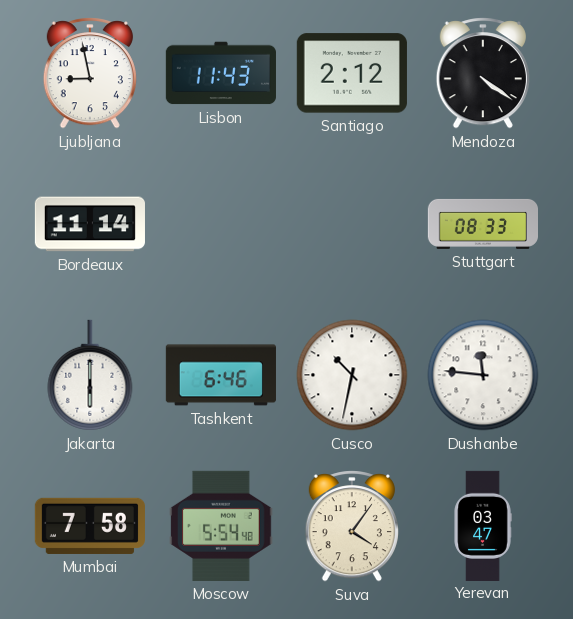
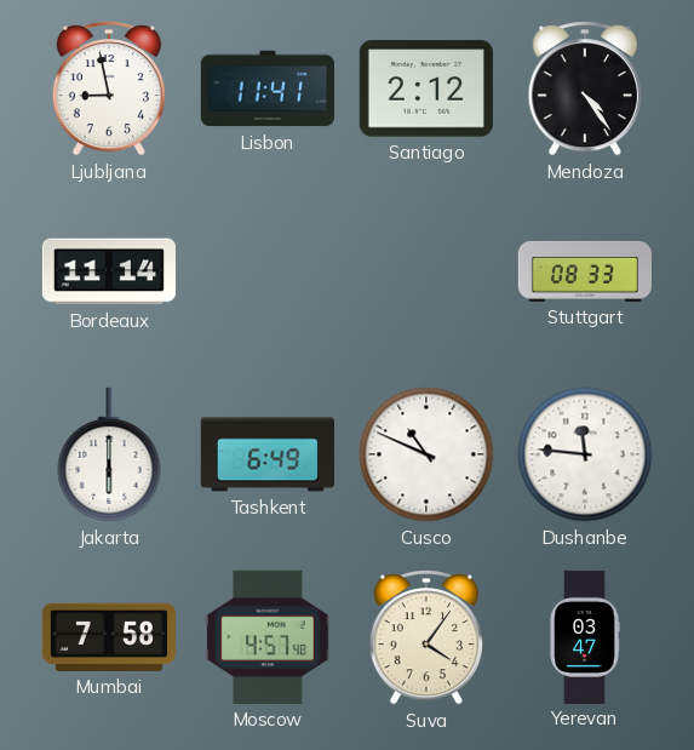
Lisbon: 11:43 -> 11:41 (268, 88)
Mendoza: 4:21 -> 4:24 (585, 90)
Tashkent: 6:46 -> 6:49 (268, 454)
Cusco: 10:32 -> 10:49 (426, 454)
Moscow: 5:54 -> 4:57 (268, 637)
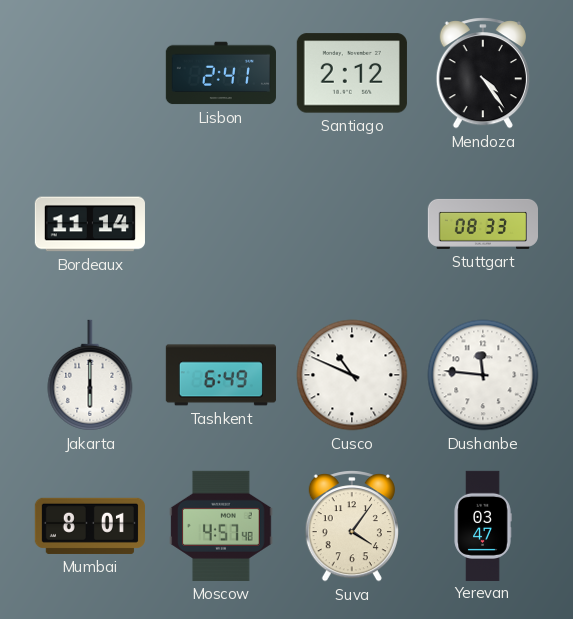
Ljubljana: 8:58 -> none (109, 90)
Lisbon: 11:41 -> 2:41 (221, 73)
Mumbai: 7:58 -> 8:01 (90, 526)
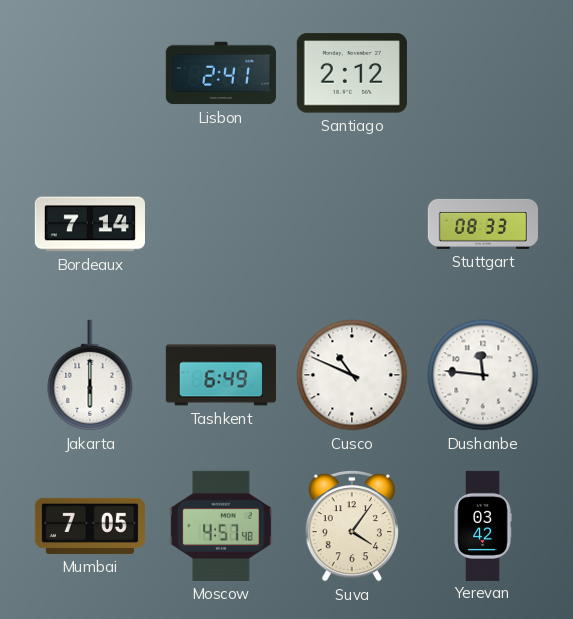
Mendoza: 4:24 -> none (483, 74)
Bordeaux: 11:14 -> 7:14 (90, 224)
Mumbai: 8:01 -> 7:05 (90, 526)
Yerevan: 03:47 -> 03:42 (483, 525)
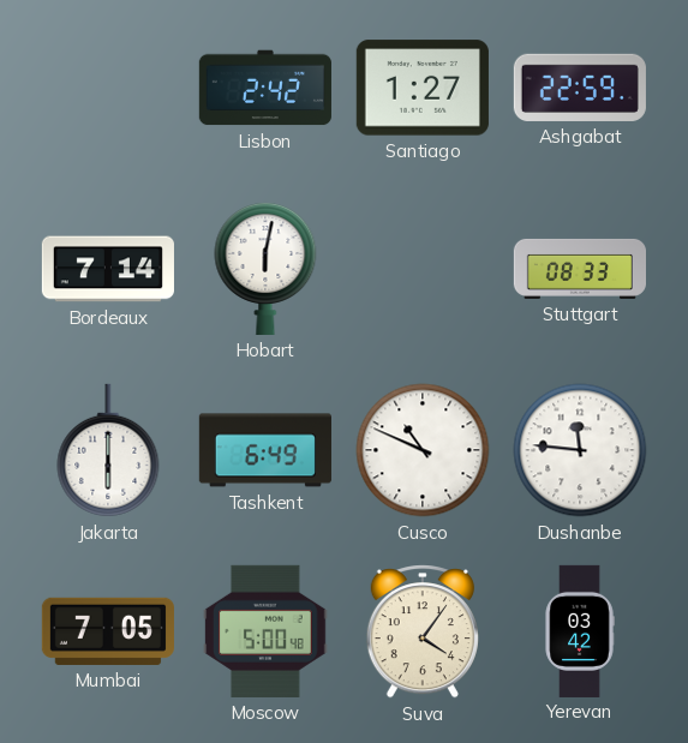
Lisbon: 2:41 -> 2:42 (265, 88)
Santiago: 2:12 -> 1:27 (423, 88)
Ashgabat: none -> 22:59 (580, 88)
Hobart: none -> 6:02 (265, 268)
Moscow: 4:57 -> 5:00 (265, 631)
